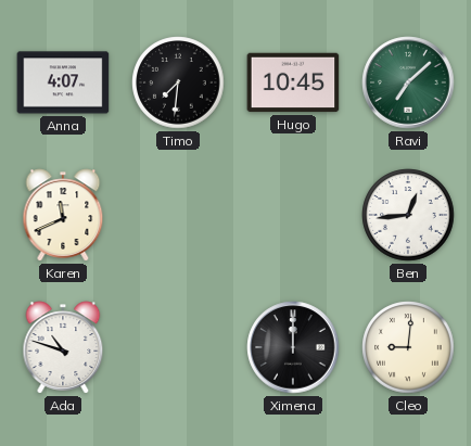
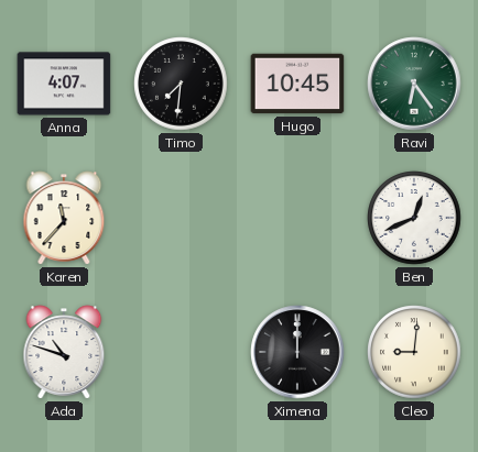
Ravi: 7:08 -> 6:24 (414, 84)
Karen: 11:41 -> 11:37 (64, 218)
Ben: 12:44 -> 12:41 (414, 218)
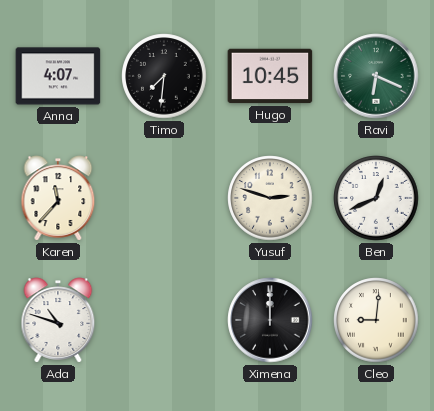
Ravi: 6:24 -> 6:19 (376, 76)
Yusuf: none -> 2:48 (270, 198)
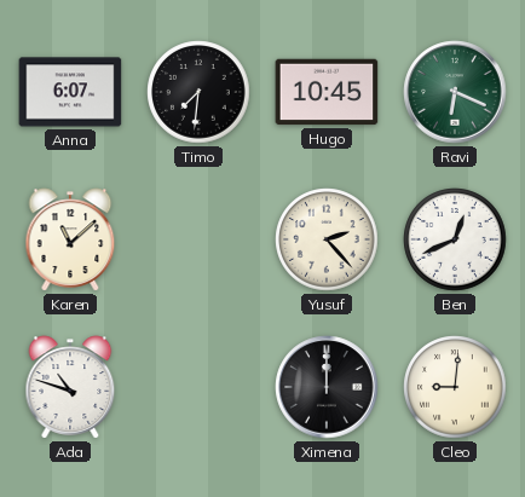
Anna: 4:07 -> 6:07 (70, 92)
Karen: 11:37 -> 11:08 (70, 239)
Yusuf: 2:48 -> 2:23 (327, 239)
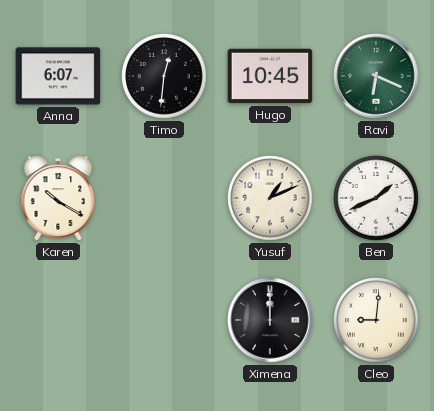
Timo: 7:31 -> 12:31 (164, 76)
Karen: 11:08 -> 10:20 (58, 198)
Yusuf: 2:23 -> 1:11 (270, 198)
Ben: 12:41 -> 1:41 (376, 198)
Ada: 10:48 -> none (70, 387)
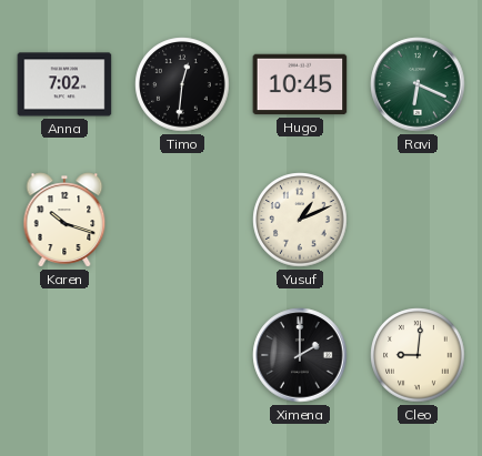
Anna: 6:07 -> 7:02 (64, 84)
Karen: 10:20 -> 10:18 (64, 220)
Ben: 1:41 -> none (376, 198)
Ximena: 12:00 -> 2:00 (300, 355)
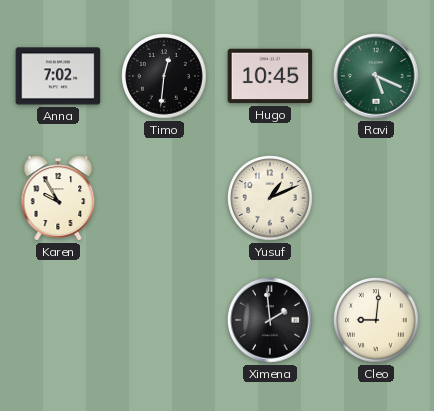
Ravi: 6:19 -> 5:19 (376, 76)
Karen: 10:18 -> 9:55 (58, 198)
Ximena: 2:00 -> 1:59 (270, 320)
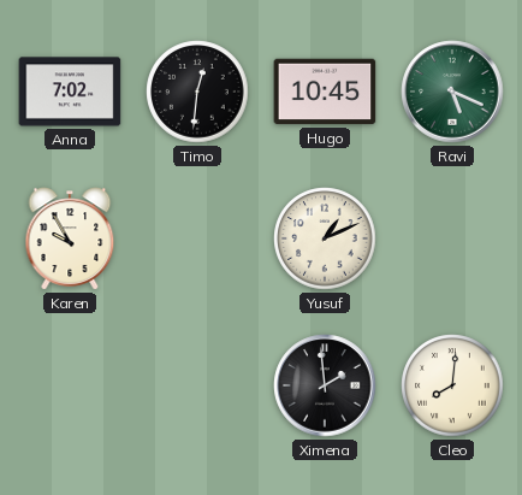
Cleo: 9:01 -> 8:01 (452, 385)
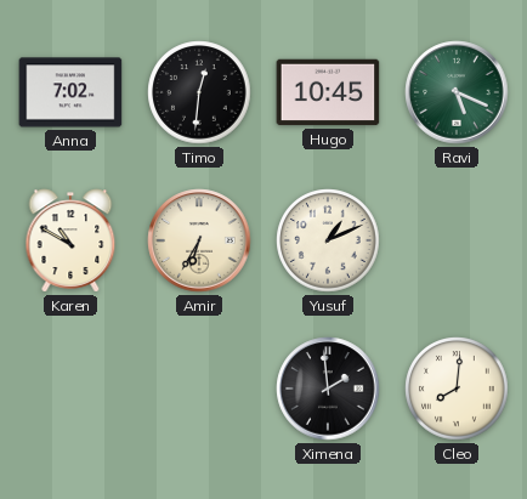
Karen: 9:55 -> 10:50 (70, 240)
Amir: none -> 6:35 (199, 240)
